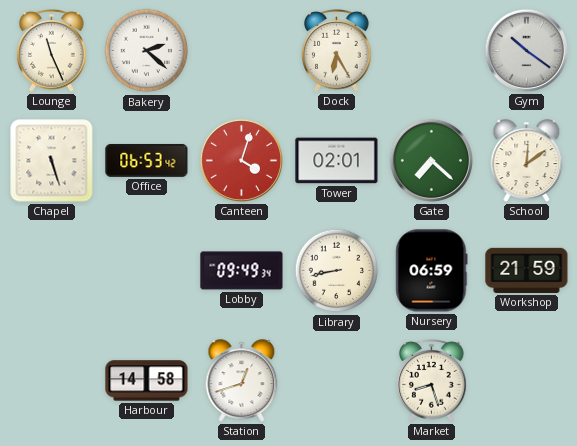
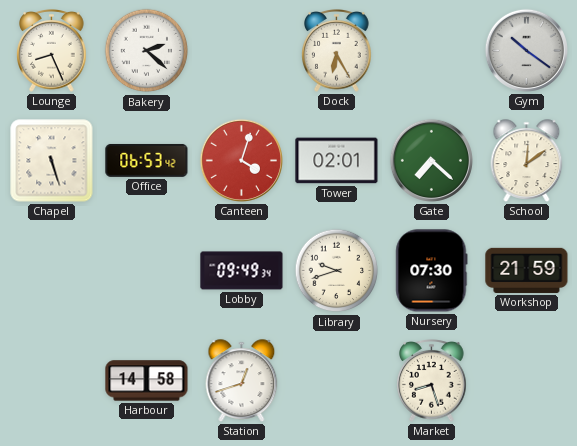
Lounge: 11:26 -> 8:26 (52, 51)
Library: 8:43 -> 9:42 (337, 271)
Nursery: 06:59 -> 07:30 (432, 271)
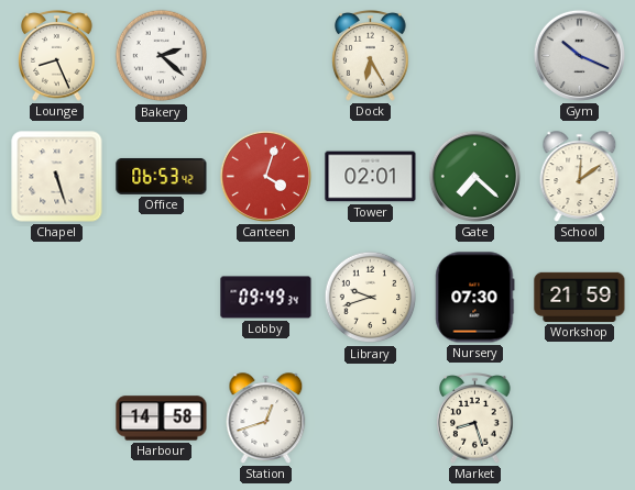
Gym: 10:21 -> 10:19 (579, 55)
